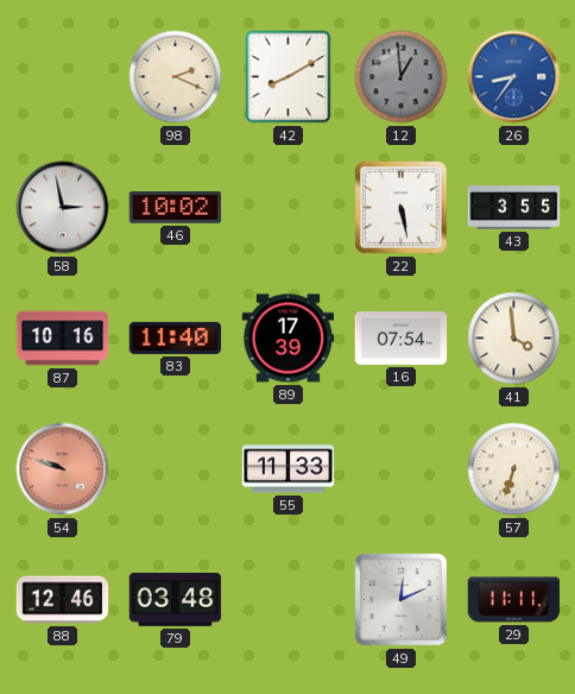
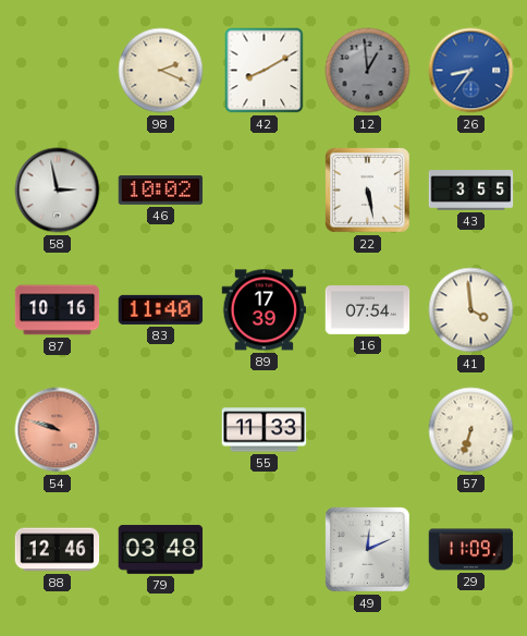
29: 11:11 -> 11:09 (471, 550)
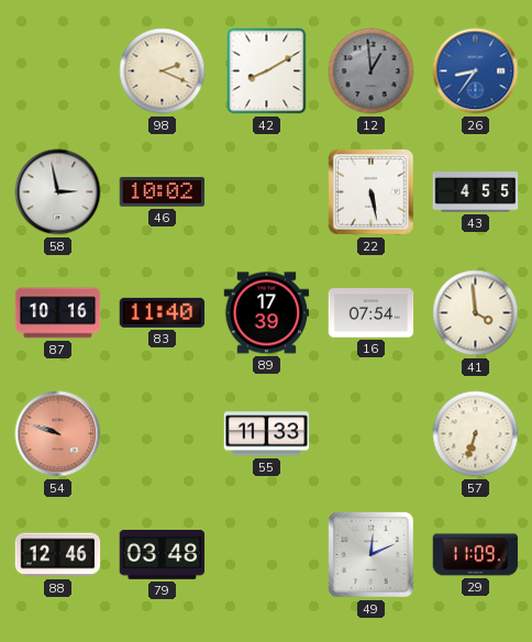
43: 3:55 -> 4:55 (476, 192)
